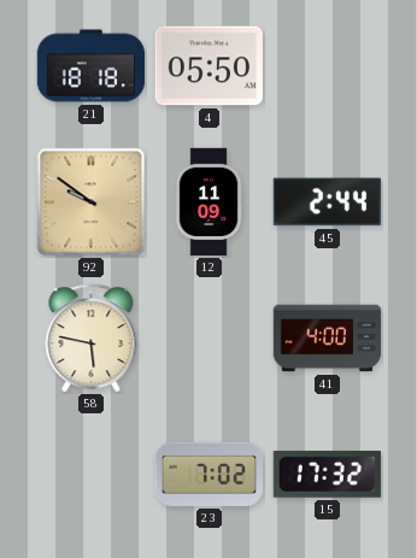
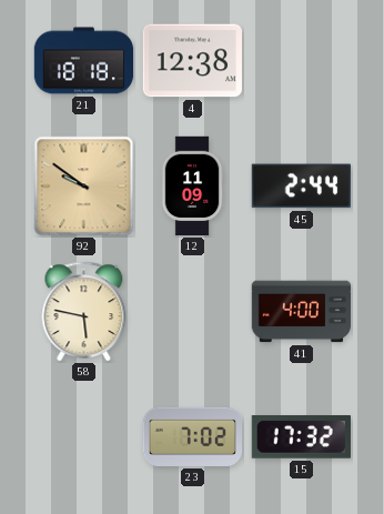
4: 05:50 -> 12:38 (192, 61)
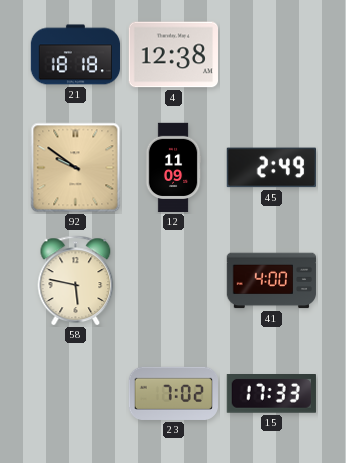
45: 2:44 -> 2:49 (271, 168)
15: 17:32 -> 17:33 (271, 394)
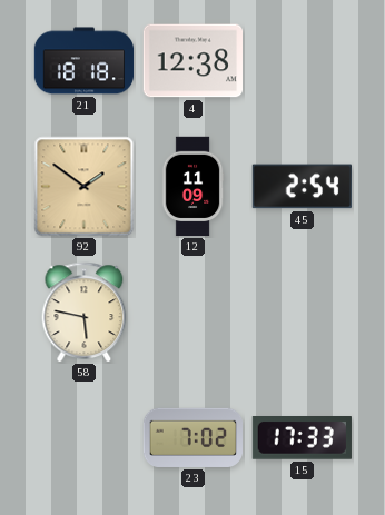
92: 9:51 -> 1:51 (85, 187)
45: 2:49 -> 2:54 (302, 187)
41: 4:00 -> none (272, 281)
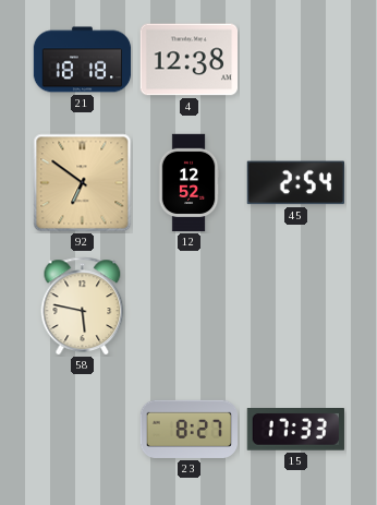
92: 1:51 -> 6:51 (83, 183)
12: 11:09 -> 12:52 (188, 183)
23: 7:02 -> 8:27 (188, 429)
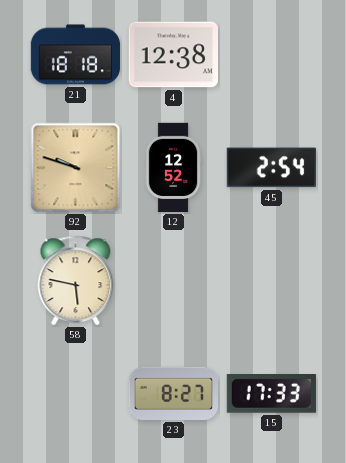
92: 6:51 -> 9:48 (76, 168)
